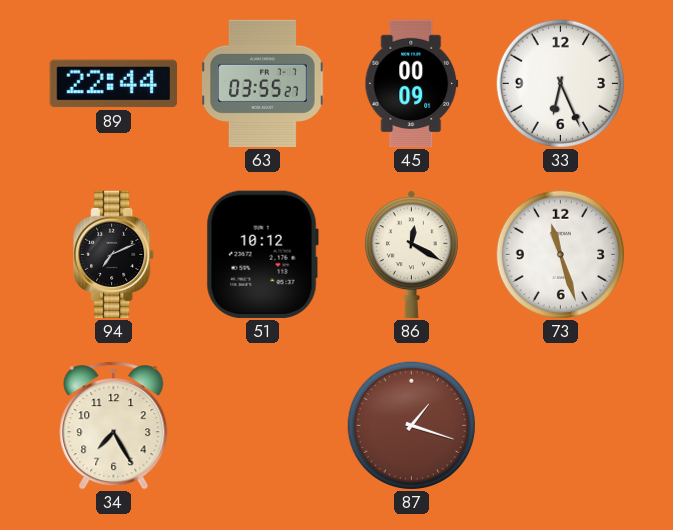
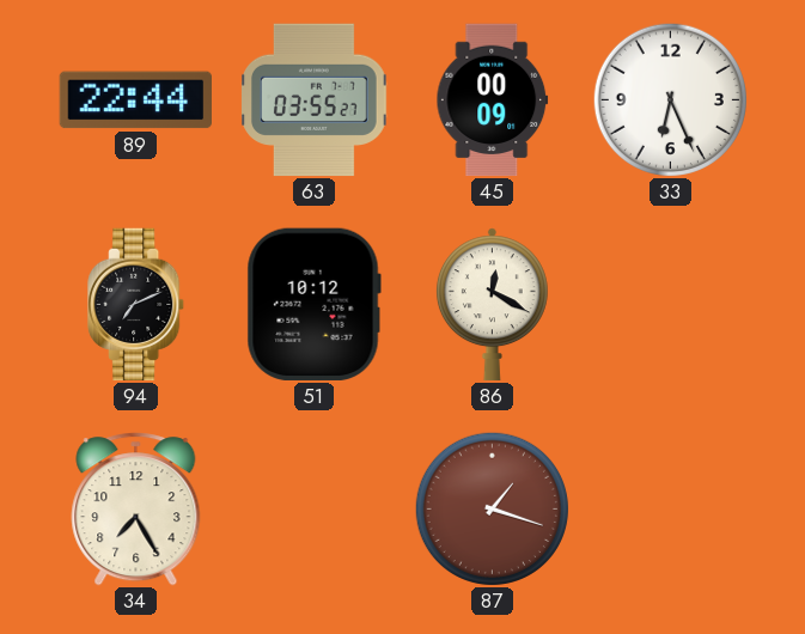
73: 11:27 -> none (560, 254)
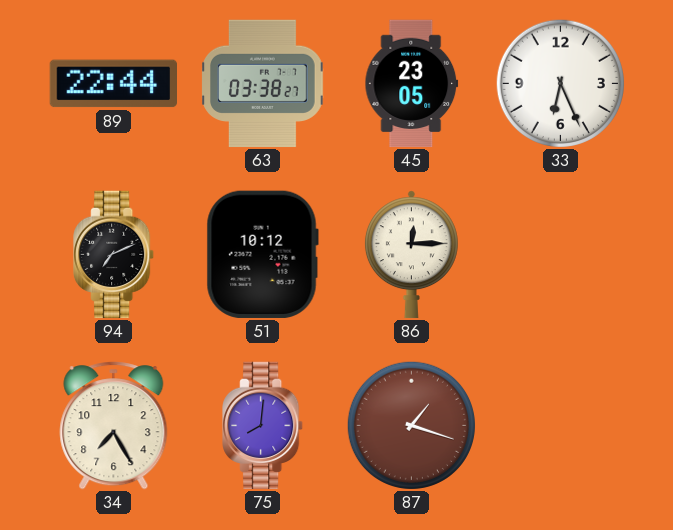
63: 03:55 -> 03:38 (263, 84)
45: 00:09 -> 23:05 (412, 84)
86: 12:20 -> 12:15 (411, 255)
75: none -> 8:01 (263, 426)
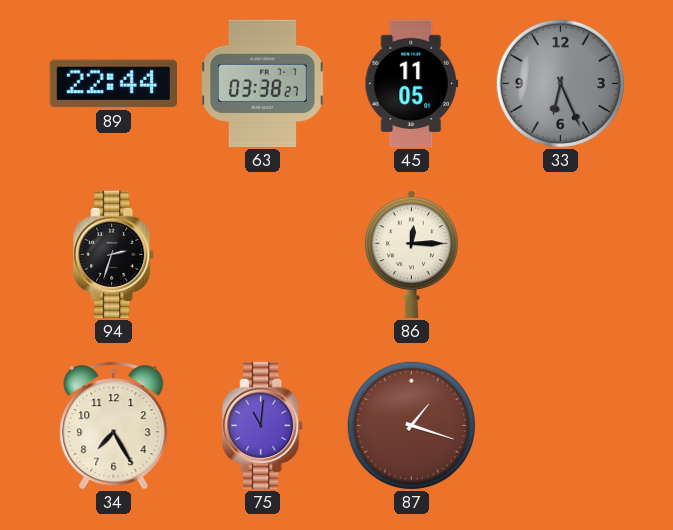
45: 23:05 -> 11:05 (412, 84)
33 dial: white -> grey (560, 83)
94: 7:11 -> 2:33 (114, 255)
51: 10:12 -> none (262, 254)
75: 8:01 -> 11:01 (263, 426)
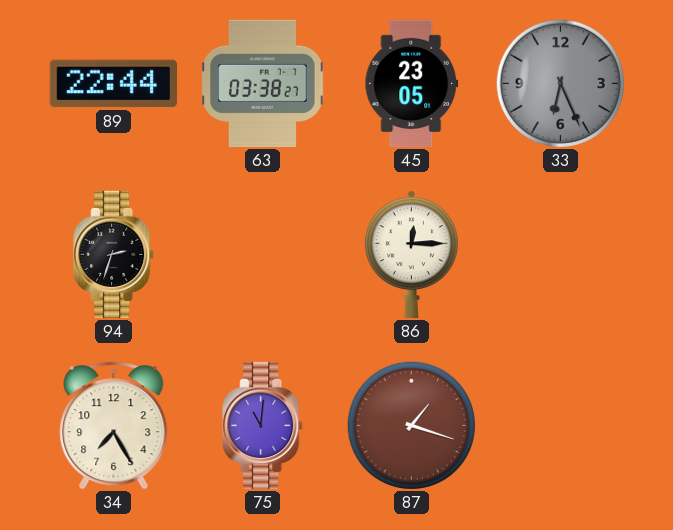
45: 11:05 -> 23:05 (412, 84)
